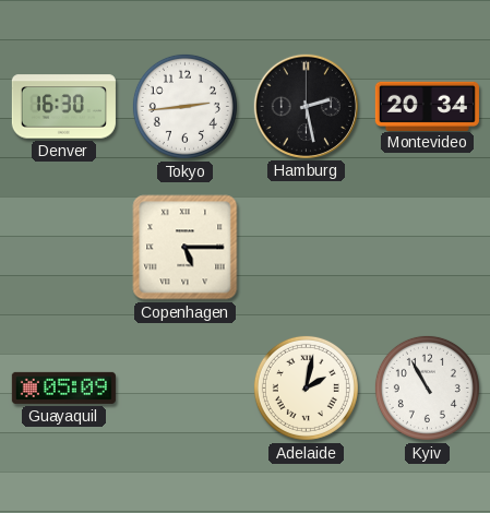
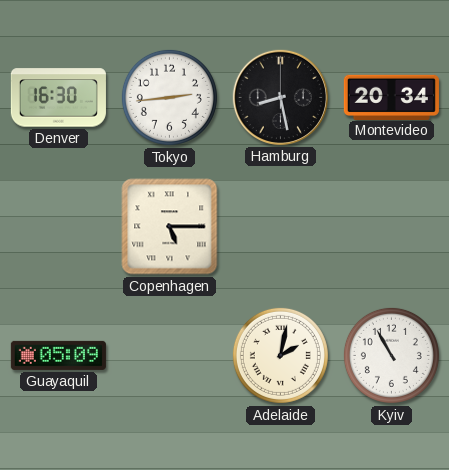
Hamburg: 2:28 -> 8:28 (280, 97)
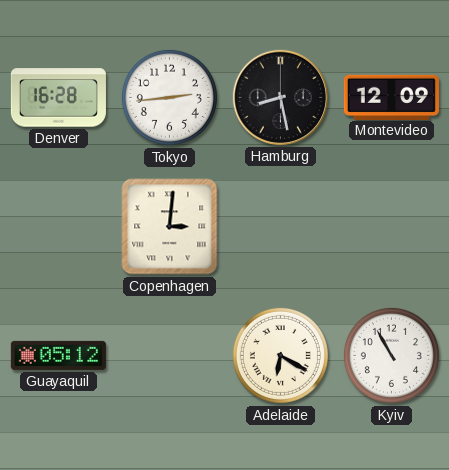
Denver: 16:30 -> 16:28 (58, 98)
Montevideo: 20:34 -> 12:09 (391, 97)
Copenhagen: 5:15 -> 3:01 (170, 227)
Guayaquil: 05:09 -> 05:12 (58, 355)
Adelaide: 2:02 -> 6:20 (280, 355)
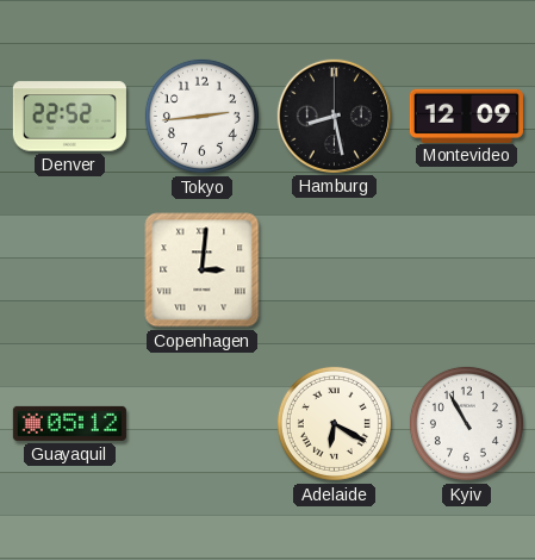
Denver: 16:28 -> 22:52 (69, 117)
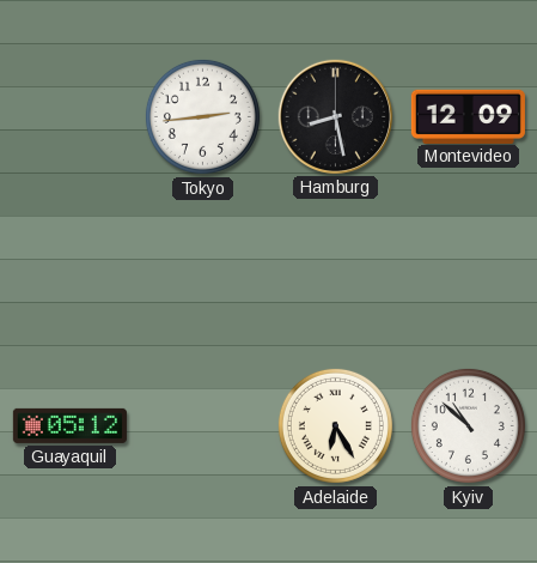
Denver: 22:52 -> none (69, 117)
Copenhagen: 3:01 -> none (203, 270)
Adelaide: 6:20 -> 6:25 (335, 425)
Kyiv: 10:55 -> 10:52 (468, 425)
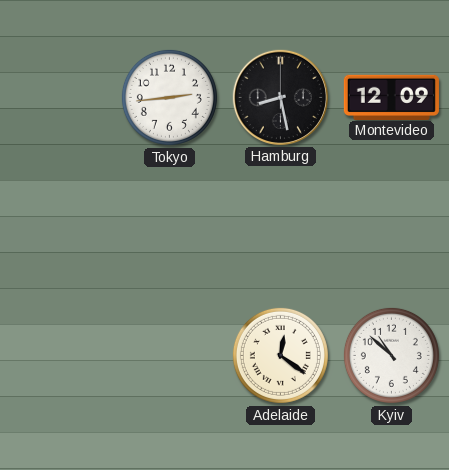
Guayaquil: 05:12 -> none (69, 425)
Adelaide: 6:25 -> 12:21 (280, 355)
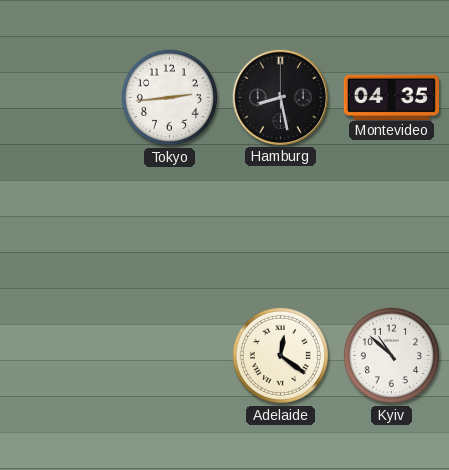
Montevideo: 12:09 -> 04:35 (391, 97)
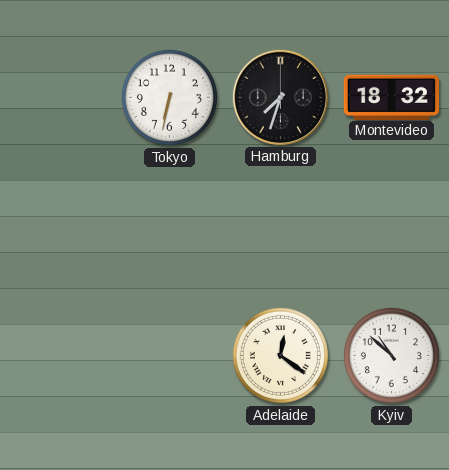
Tokyo: 2:44 -> 6:32 (169, 97)
Hamburg: 8:28 -> 7:33 (280, 97)
Montevideo: 04:35 -> 18:32 (391, 97)
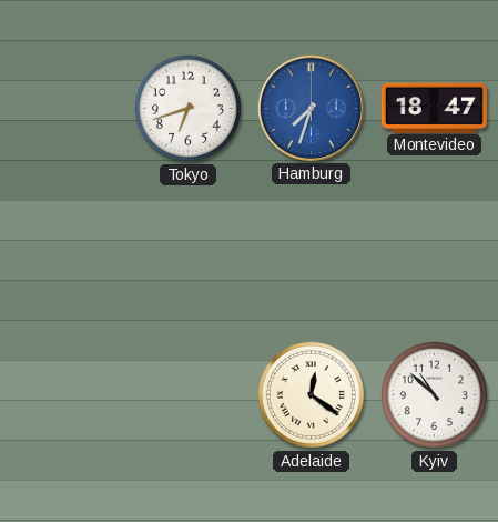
Tokyo: 6:32 -> 6:42 (187, 108)
Hamburg dial: black -> blue (311, 108)
Montevideo: 18:32 -> 18:47 (434, 108)
